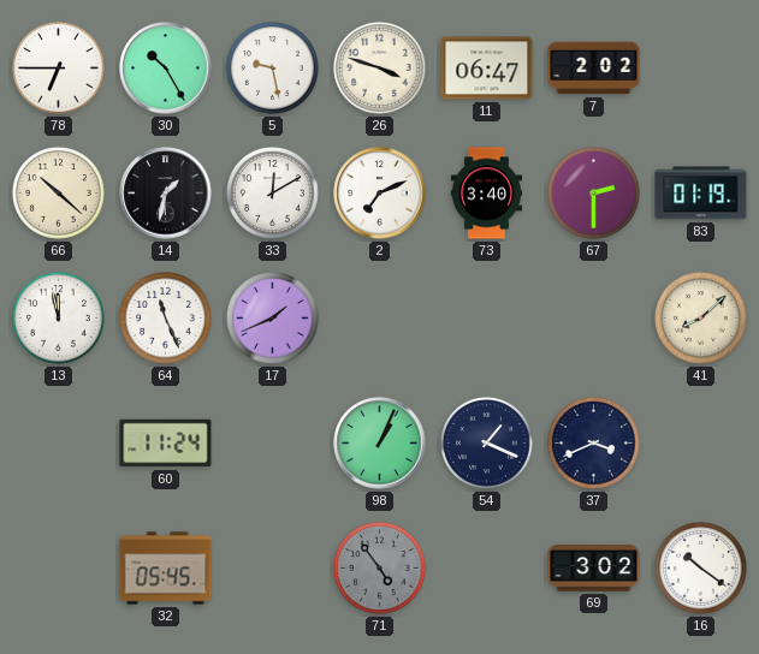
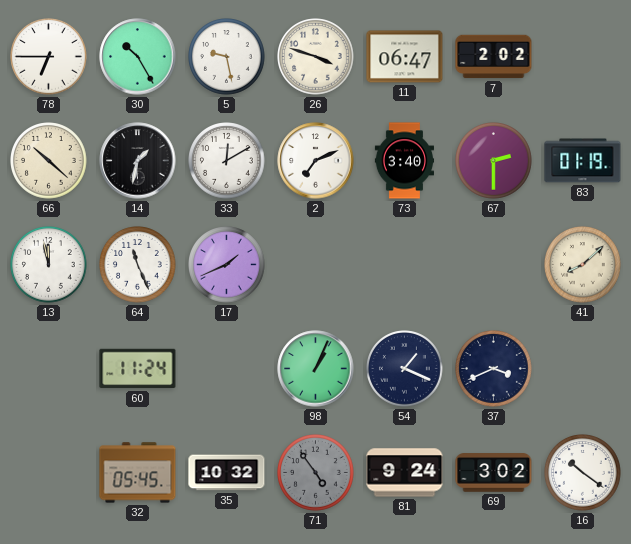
35: none -> 10:32 (227, 473)
81: none -> 9:24 (405, 473)
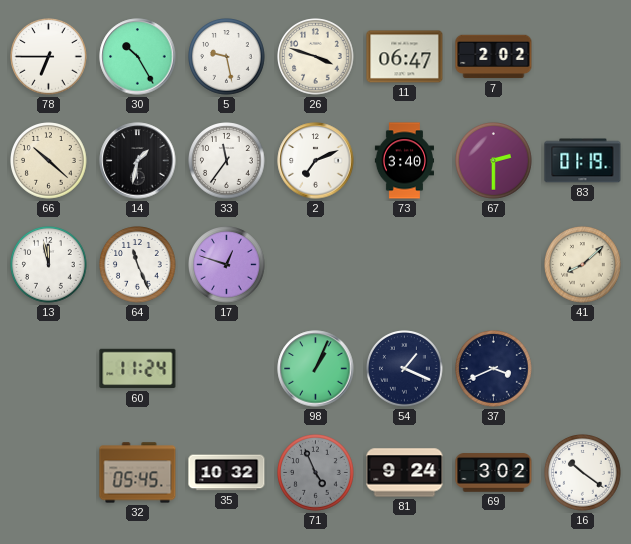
33: 12:10 -> 11:36 (227, 161)
17: 1:41 -> 12:48 (227, 265)
71: 4:54 -> 4:56 (316, 473)
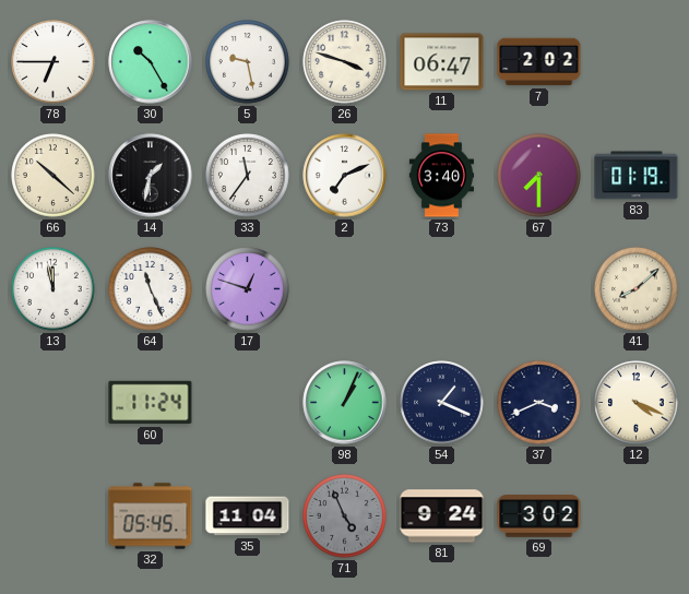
67: 2:30 -> 7:30 (539, 176)
12: none -> 4:19 (637, 403)
35: 10:32 -> 11:04 (248, 516)
16: 10:21 -> none (583, 473)
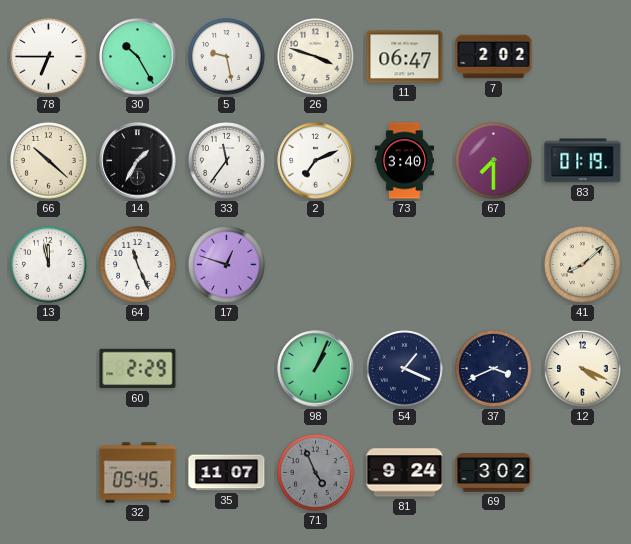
14: 1:32 -> 1:35 (138, 161)
60: 11:24 -> 2:29 (138, 369)
35: 11:04 -> 11:07 (227, 473)
